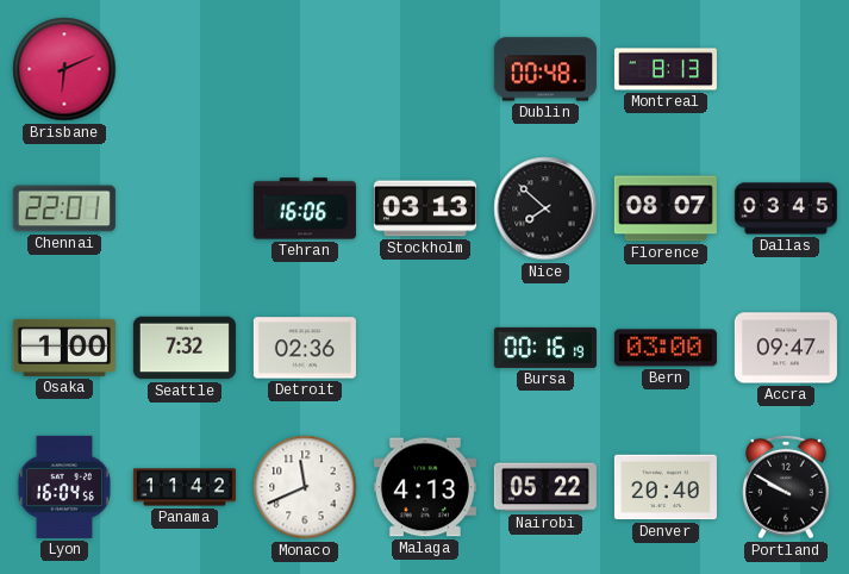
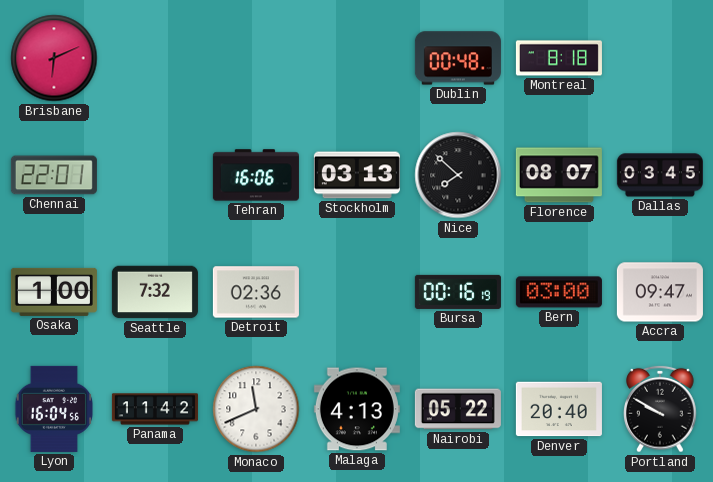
Montreal: 8:13 -> 8:18 (559, 58)
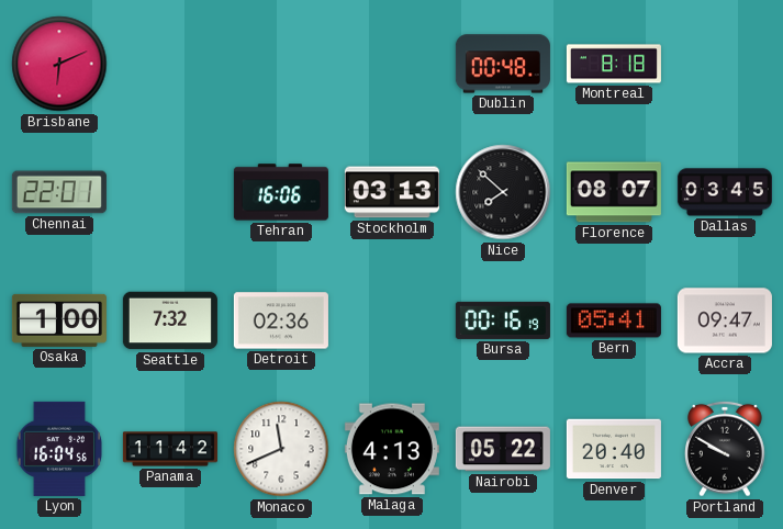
Bern: 03:00 -> 05:41 (614, 320)
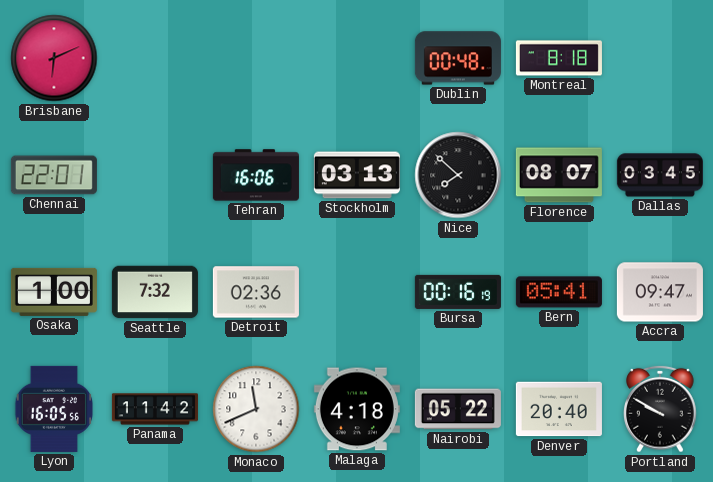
Lyon: 16:04 -> 16:05 (53, 409)
Malaga: 4:13 -> 4:18 (357, 409)
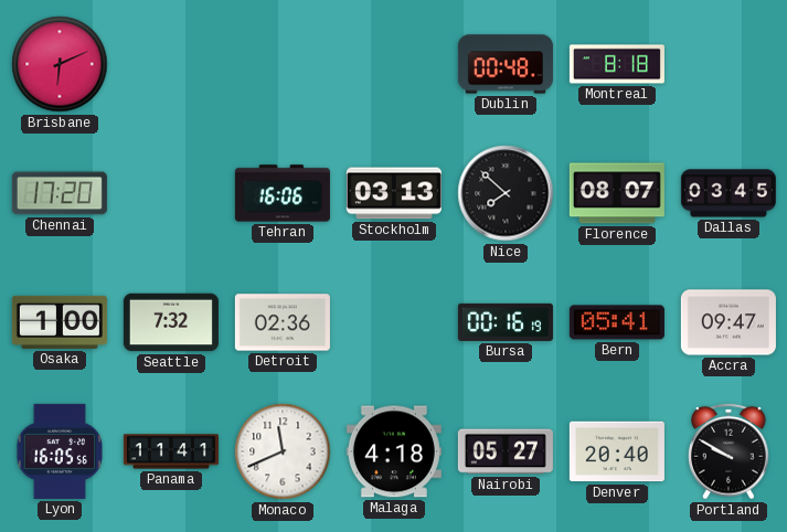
Chennai: 22:01 -> 17:20 (60, 193)
Panama: 11:42 -> 11:41 (171, 451)
Nairobi: 05:22 -> 05:27 (506, 451)
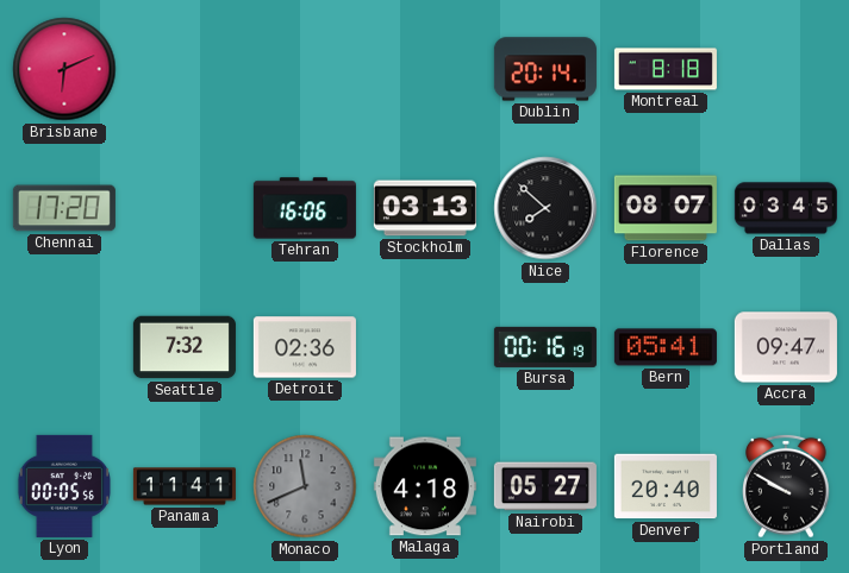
Dublin: 00:48 -> 20:14 (545, 69)
Osaka: 1:00 -> none (60, 322)
Lyon: 16:05 -> 00:05 (63, 486)
Monaco dial: white -> grey (305, 486)
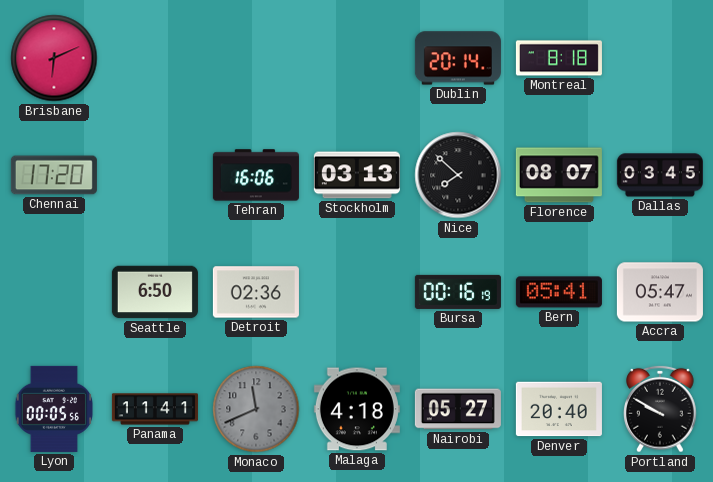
Seattle: 7:32 -> 6:50 (155, 292)
Accra: 09:47 -> 05:47 (660, 292)
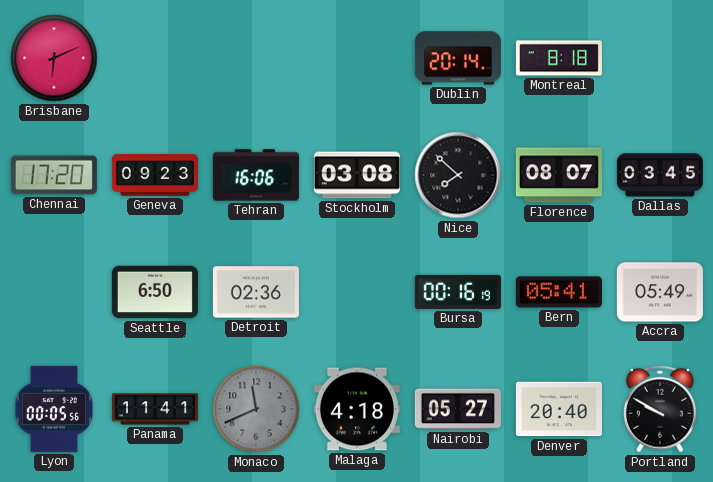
Geneva: none -> 09:23 (155, 175)
Stockholm: 03:13 -> 03:08 (357, 175)
Accra: 05:47 -> 05:49 (660, 292)
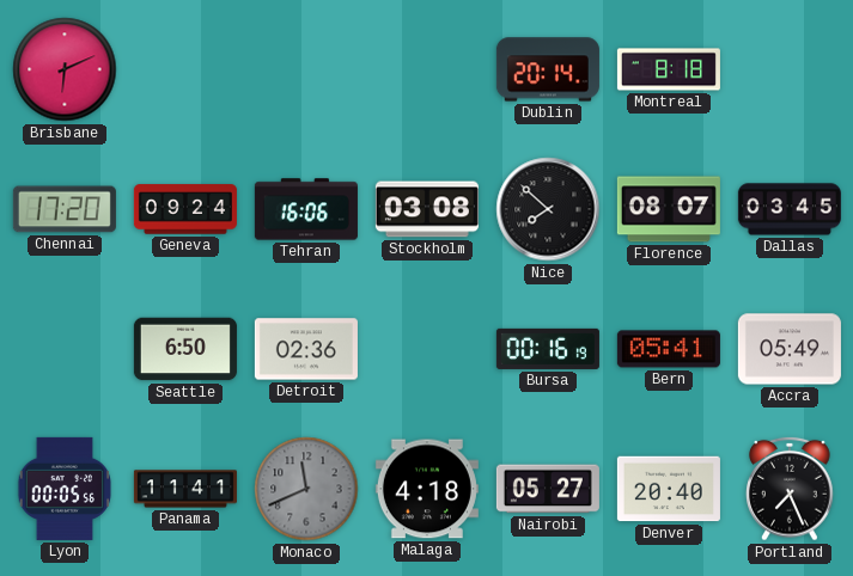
Geneva: 09:23 -> 09:24 (185, 209)
Portland: 9:50 -> 7:26 (790, 489)
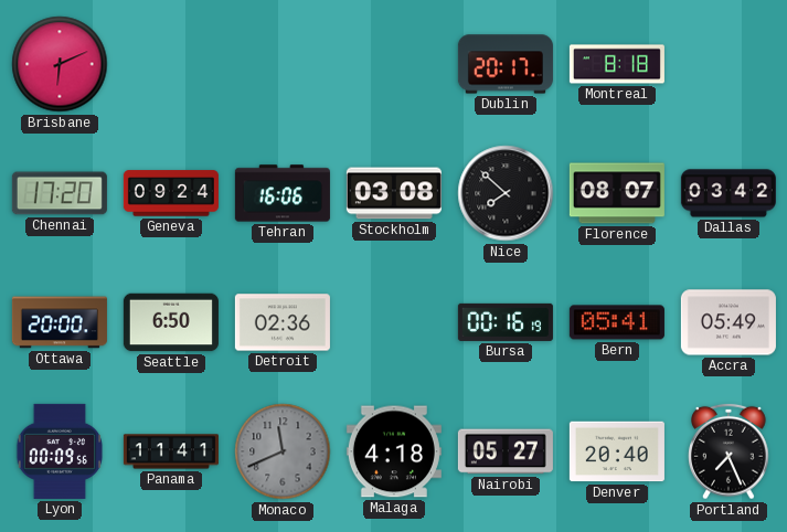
Dublin: 20:14 -> 20:17 (506, 64)
Dallas: 03:45 -> 03:42 (728, 193)
Ottawa: none -> 20:00 (60, 322)
Lyon: 00:05 -> 00:09 (59, 451)
